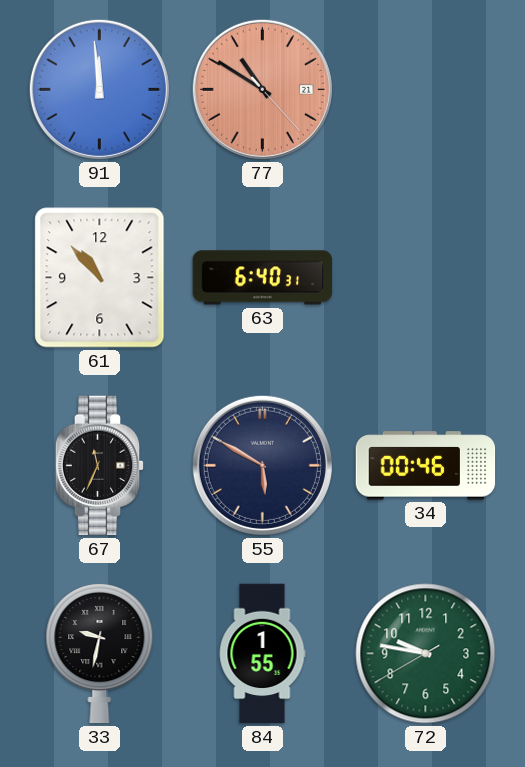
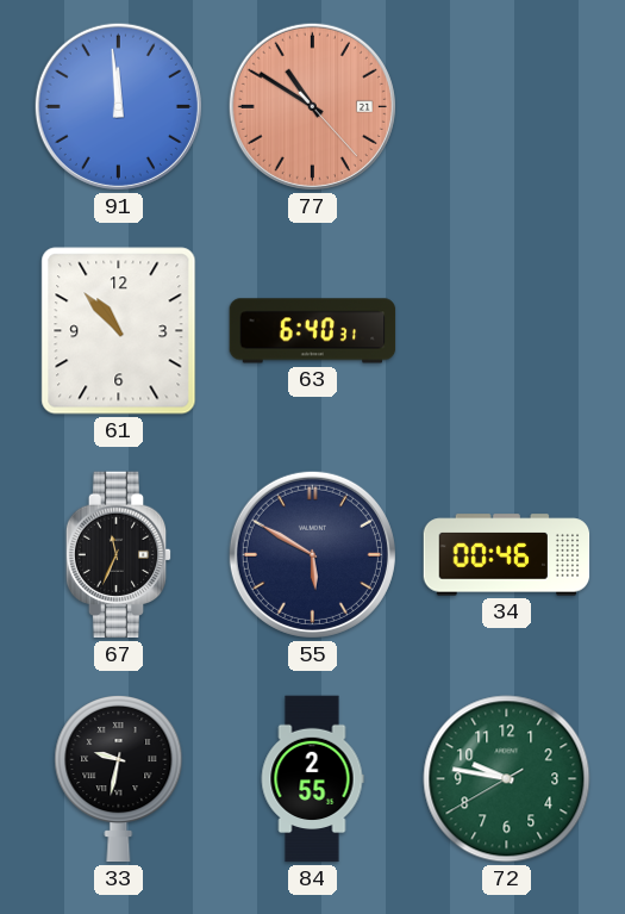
84: 1:55 -> 2:55 (312, 779)
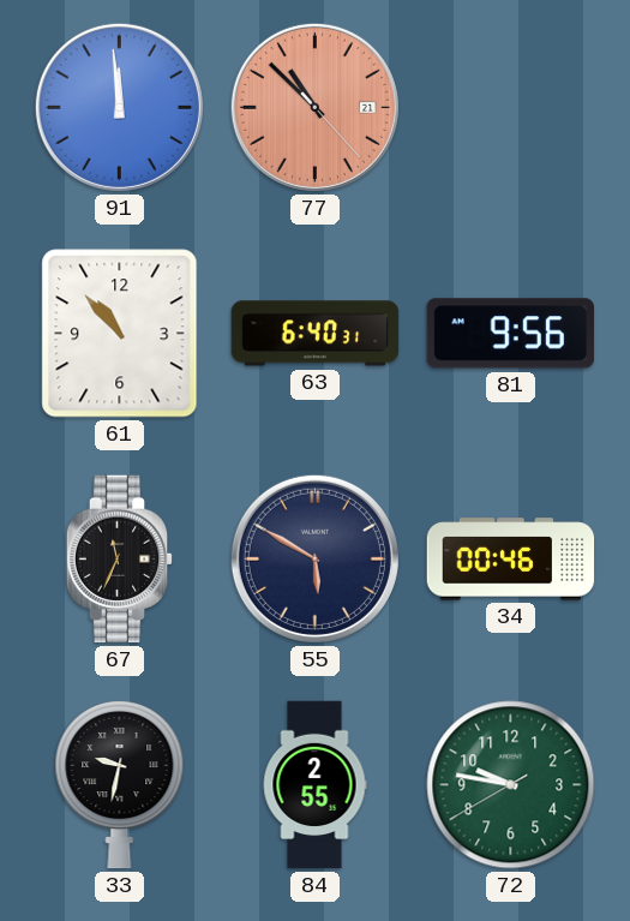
77: 10:50 -> 10:52 (314, 107)
81: none -> 9:56 (510, 334)
